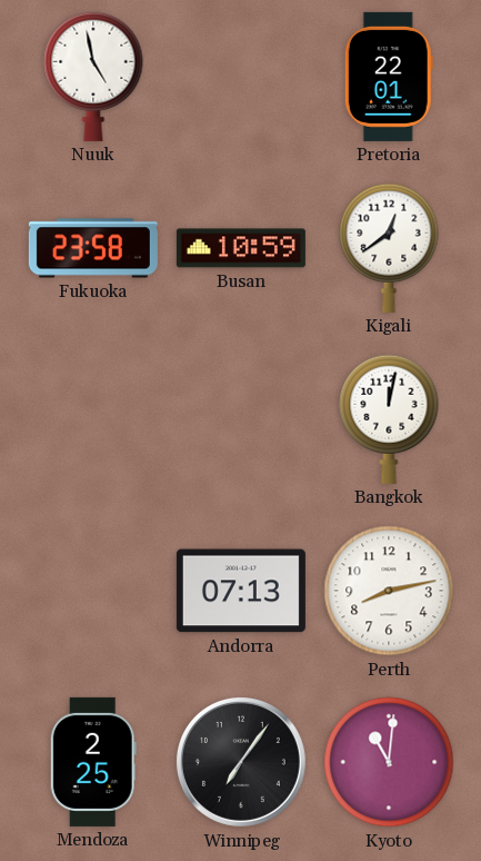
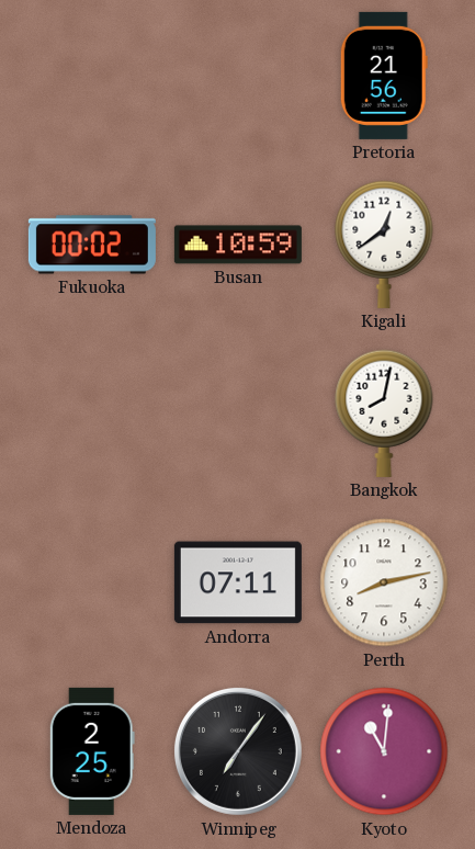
Nuuk: 4:58 -> none (93, 77)
Pretoria: 22:01 -> 21:56 (384, 76)
Fukuoka: 23:58 -> 00:02 (92, 245)
Bangkok: 12:02 -> 8:02 (384, 414)
Andorra: 07:13 -> 07:11 (238, 582)
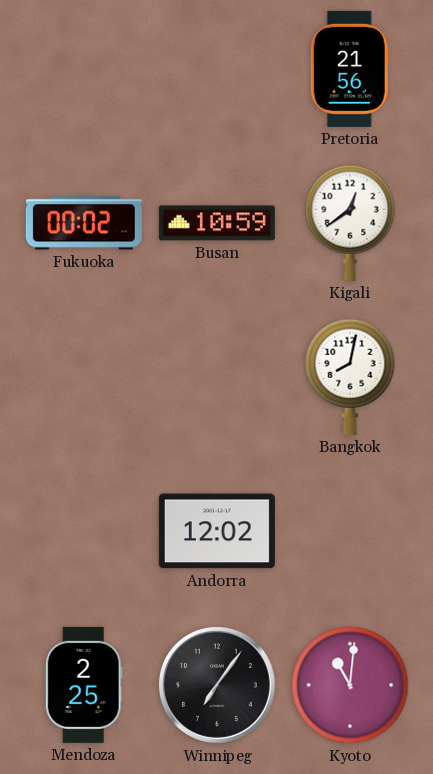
Andorra: 07:11 -> 12:02 (217, 531)
Perth: 8:13 -> none (384, 582)
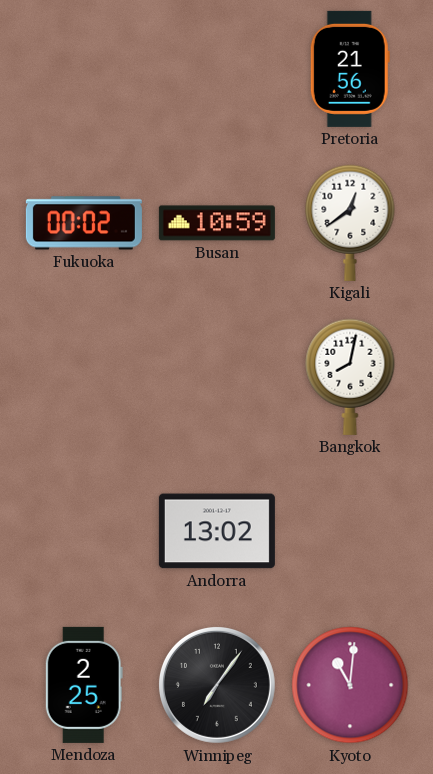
Andorra: 12:02 -> 13:02 (217, 531)
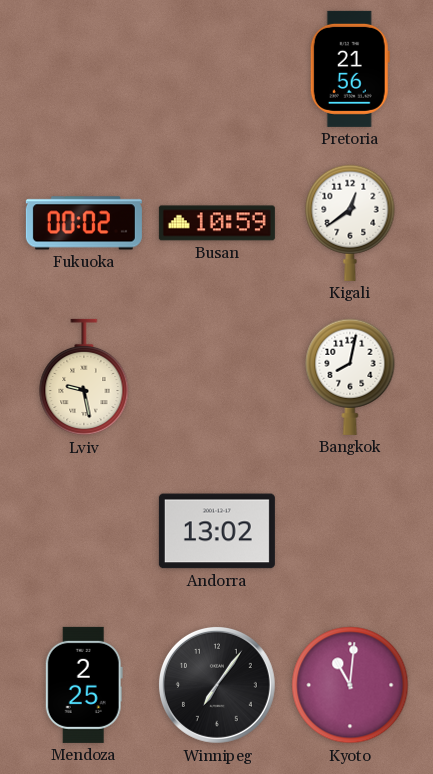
Lviv: none -> 9:28 (84, 377)
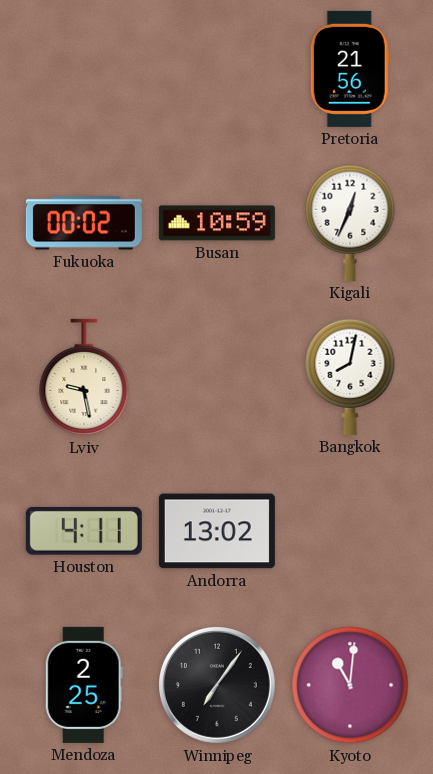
Kigali: 12:39 -> 12:34 (350, 223)
Houston: none -> 4:11 (84, 531)
